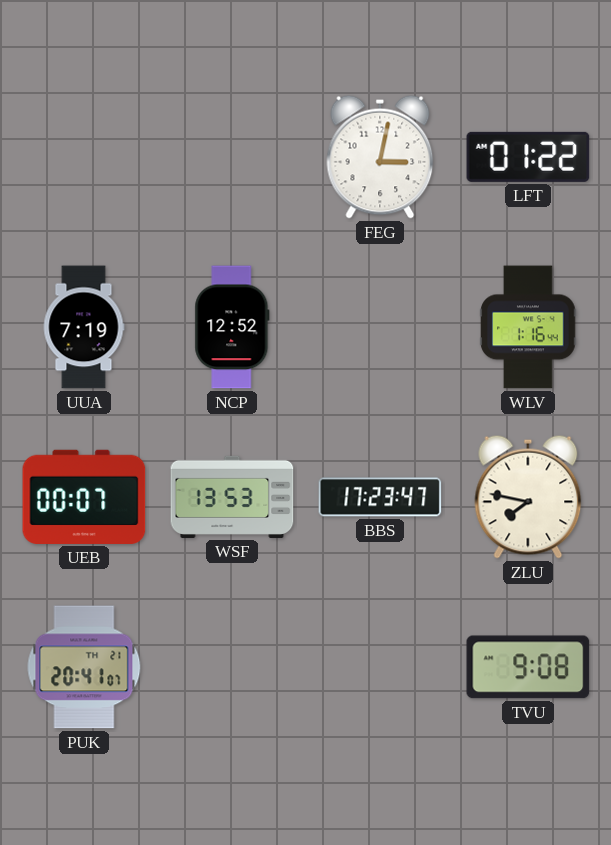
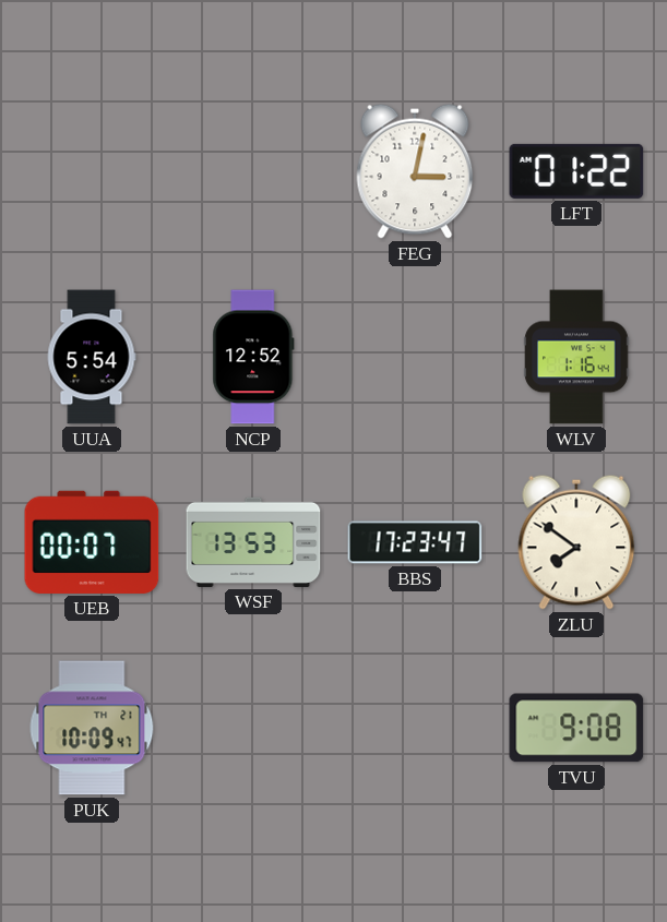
UUA: 7:19 -> 5:54 (92, 357)
ZLU: 7:47 -> 7:51 (576, 542)
PUK: 20:41 -> 10:09 (92, 728)
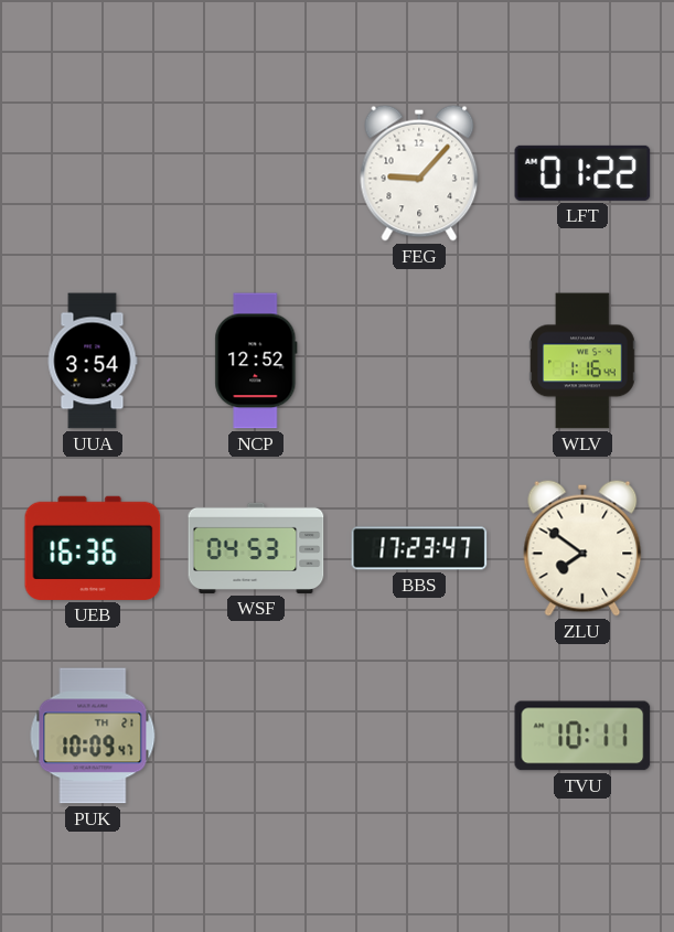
FEG: 3:02 -> 9:07 (419, 173)
UUA: 5:54 -> 3:54 (93, 361)
UEB: 00:07 -> 16:36 (93, 548)
WSF: 13:53 -> 04:53 (256, 548)
TVU: 9:08 -> 10:11 (582, 736)
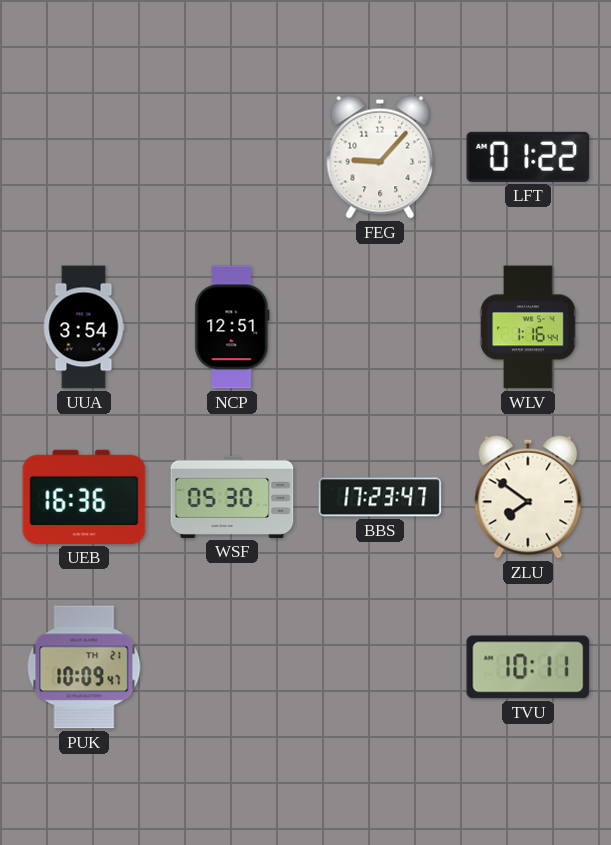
NCP: 12:52 -> 12:51 (232, 327)
WSF: 04:53 -> 05:30 (232, 497)
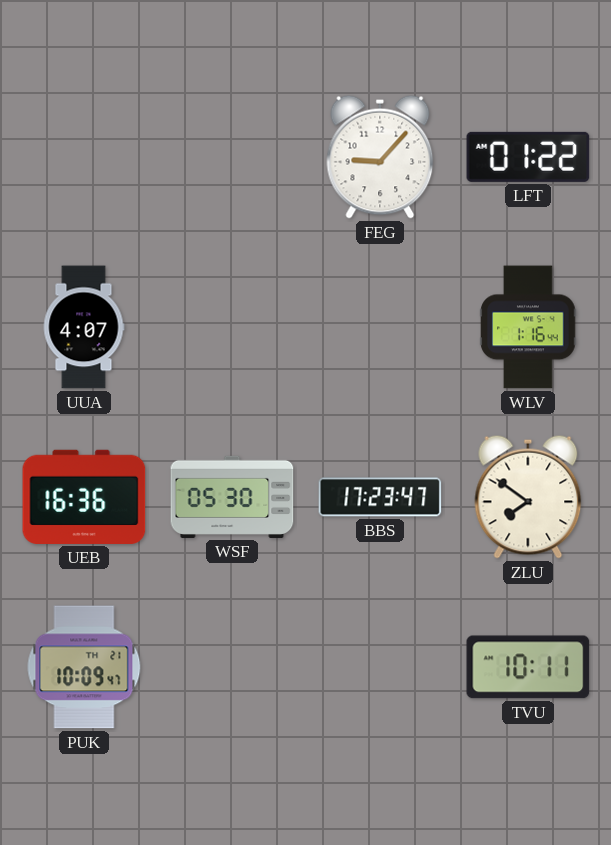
UUA: 3:54 -> 4:07 (84, 327)
NCP: 12:51 -> none (232, 327)
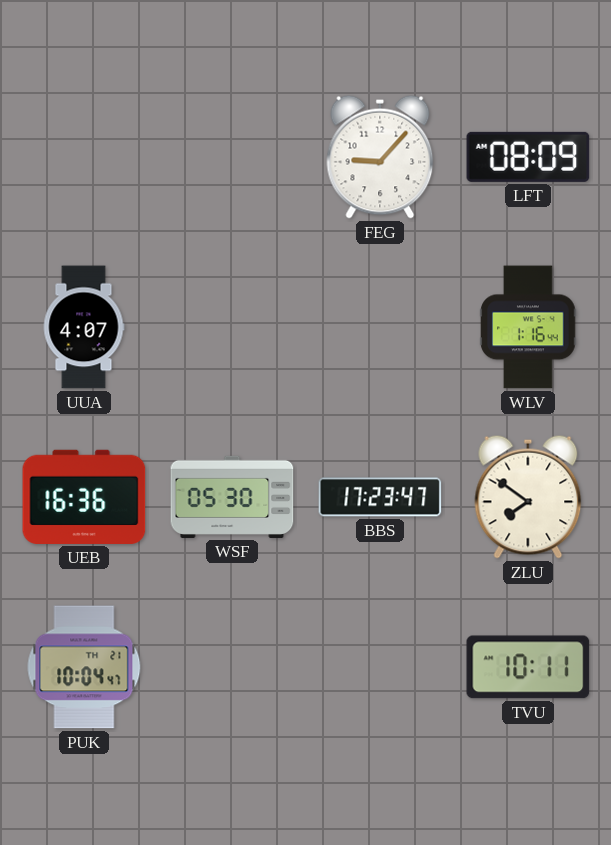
LFT: 01:22 -> 08:09 (528, 157)
PUK: 10:09 -> 10:04 (84, 667)
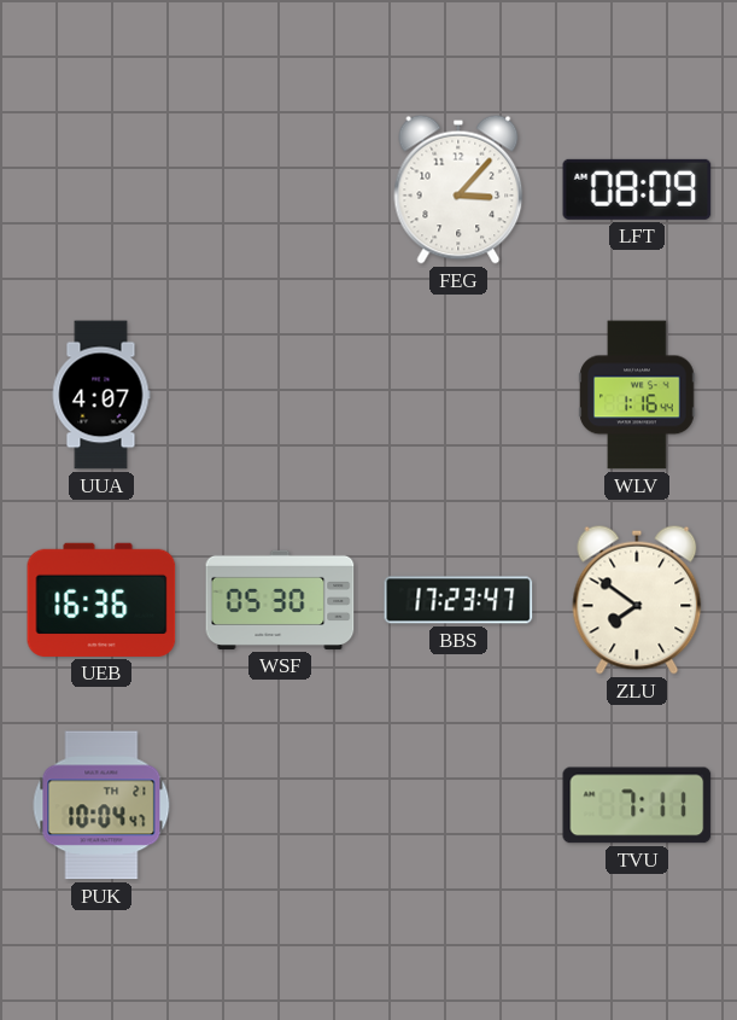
FEG: 9:07 -> 3:07 (458, 190)
TVU: 10:11 -> 7:11 (637, 805)
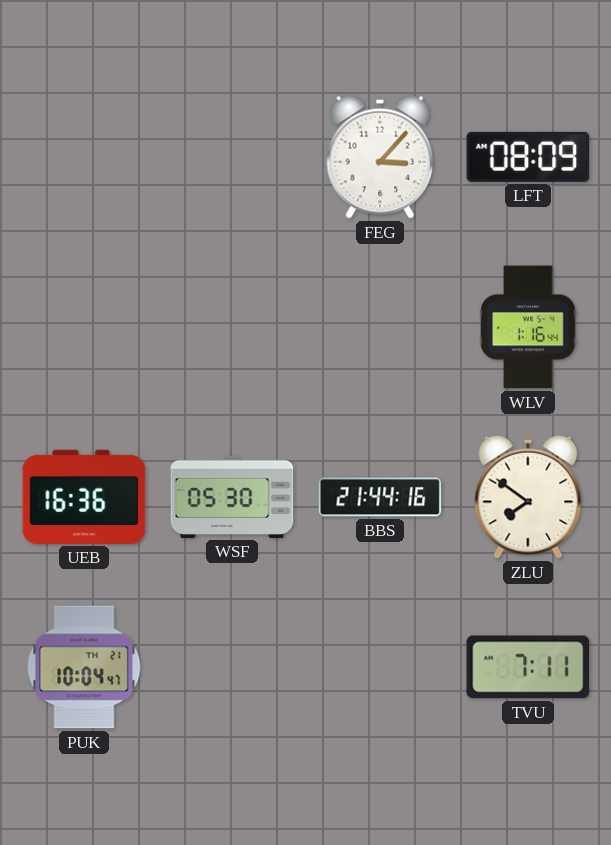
UUA: 4:07 -> none (101, 395)
BBS: 17:23 -> 21:44 (380, 497)
